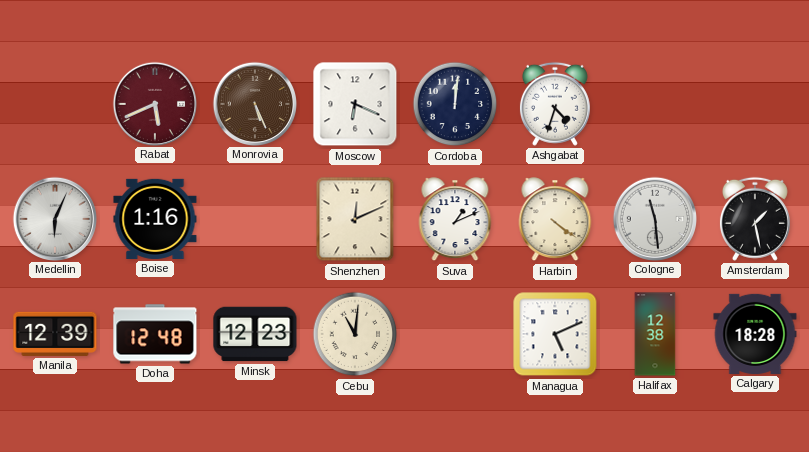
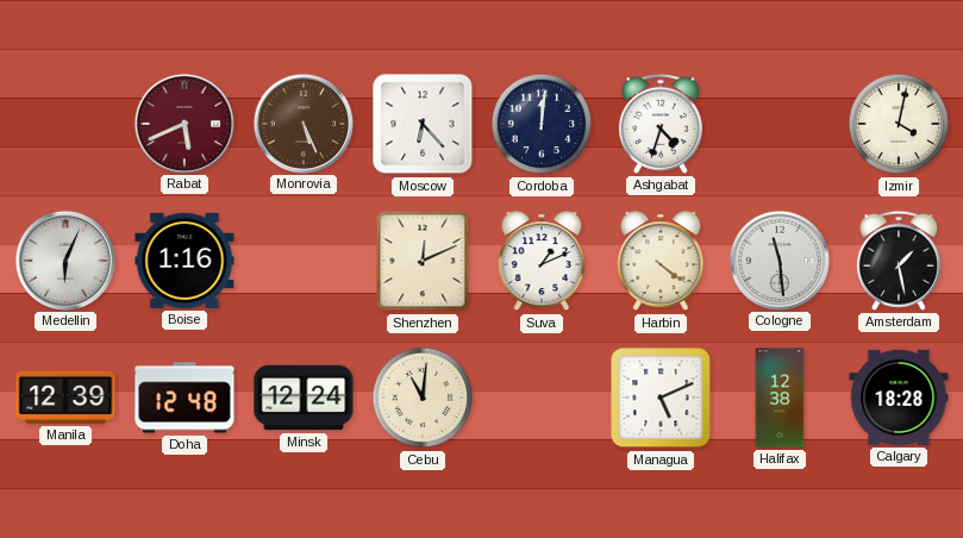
Moscow: 6:19 -> 6:23 (423, 124)
Izmir: none -> 4:02 (899, 124)
Minsk: 12:23 -> 12:24 (304, 398)
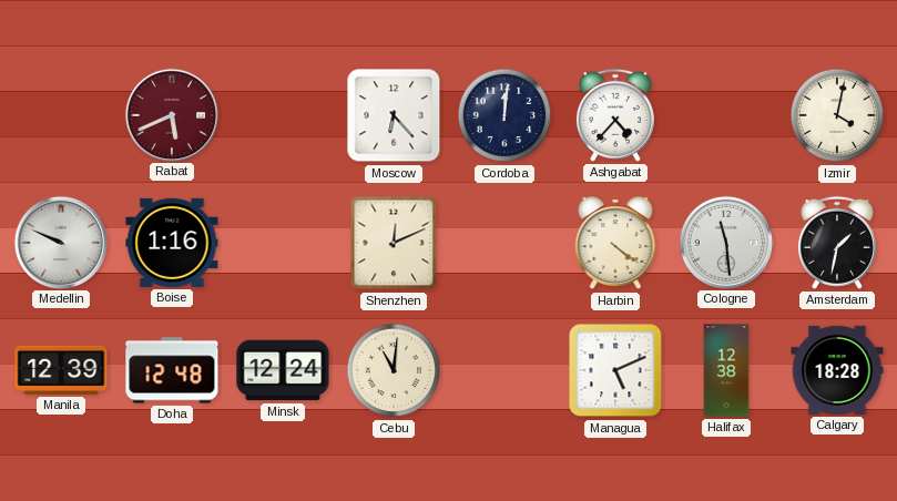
Monrovia: 5:26 -> none (302, 123)
Ashgabat: 4:33 -> 4:37 (615, 115)
Medellin: 6:04 -> 9:49 (60, 242)
Suva: 1:11 -> none (542, 262)
Amsterdam: 1:28 -> 1:32 (837, 243)
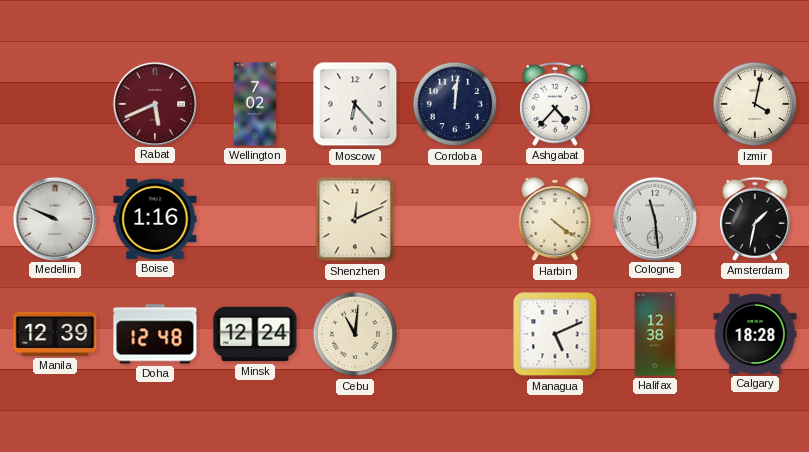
Wellington: none -> 7:02 (255, 104)
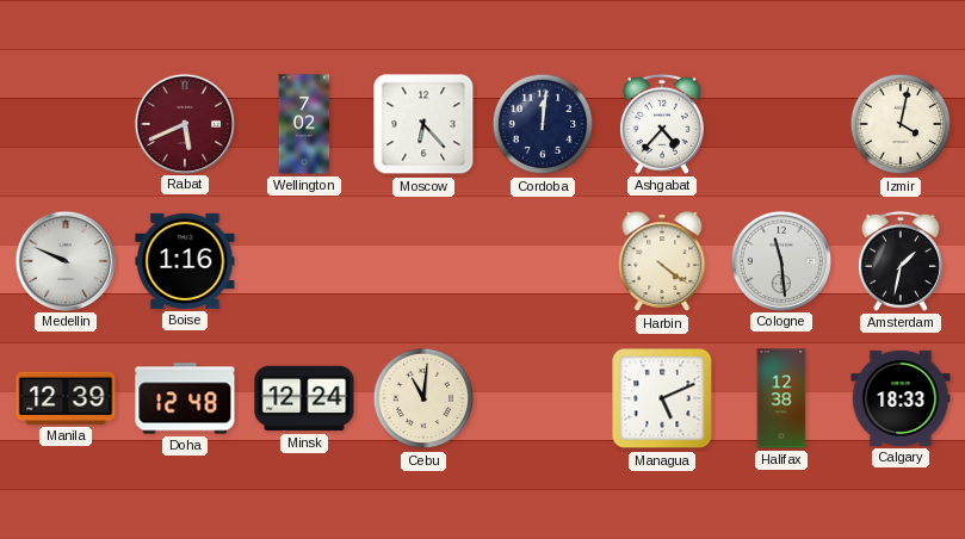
Shenzhen: 12:11 -> none (355, 219)
Calgary: 18:28 -> 18:33 (901, 398)
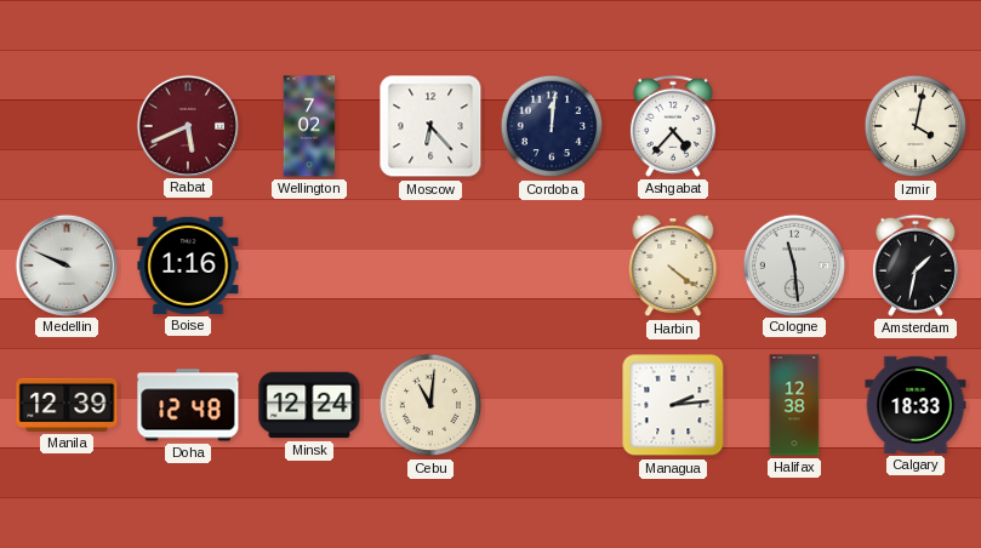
Managua: 5:11 -> 2:14 (673, 405)
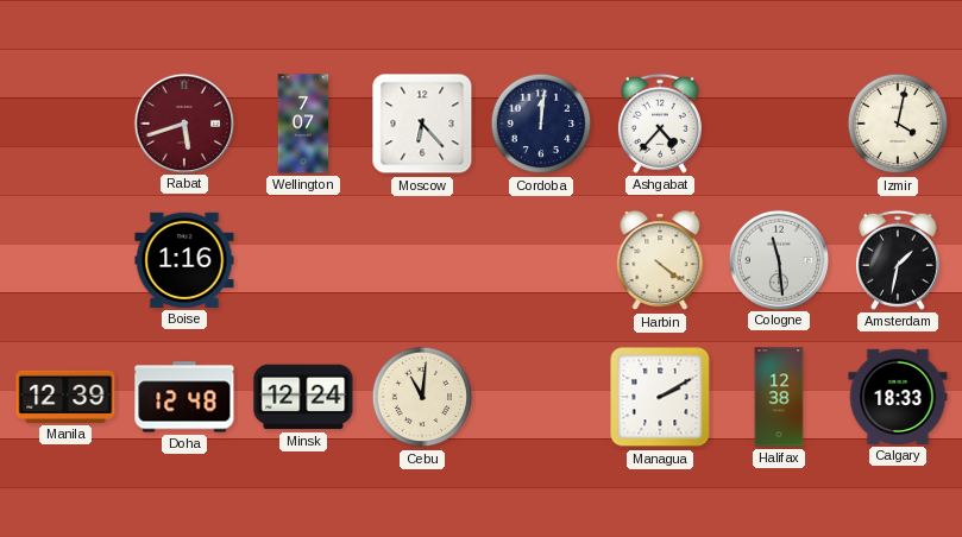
Rabat: 5:41 -> 5:42 (183, 122)
Wellington: 7:02 -> 7:07 (303, 124)
Medellin: 9:49 -> none (65, 264)
Managua: 2:14 -> 2:10 (660, 397)
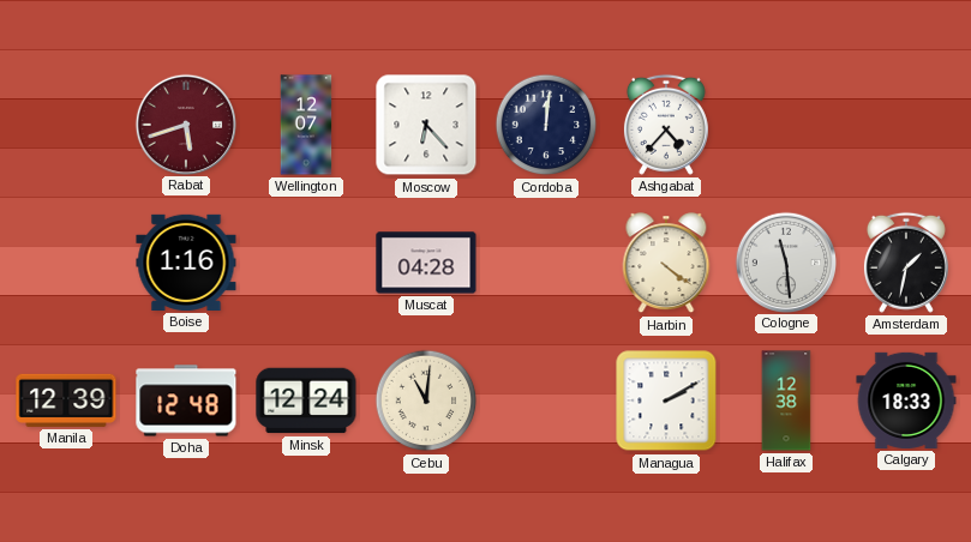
Wellington: 7:07 -> 12:07 (306, 125)
Izmir: 4:02 -> none (898, 124)
Muscat: none -> 04:28 (426, 263)
